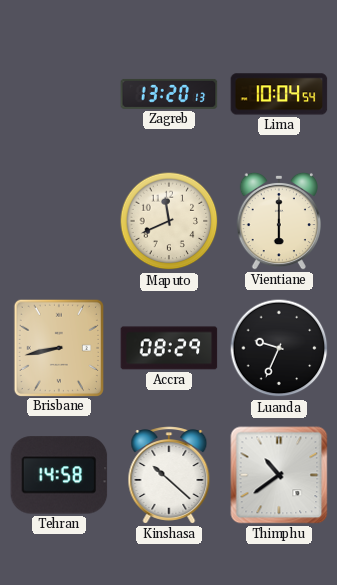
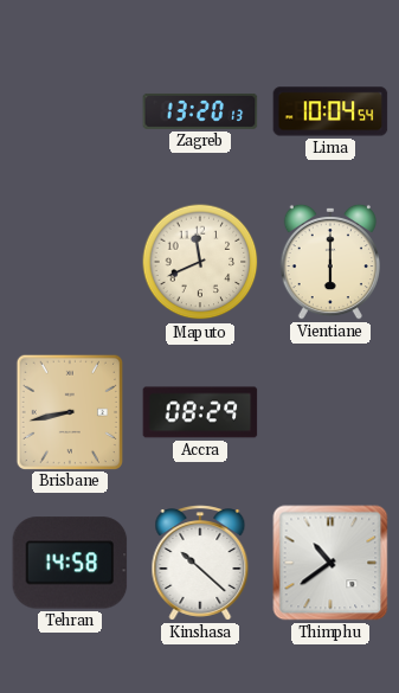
Luanda: 9:34 -> none (279, 348)
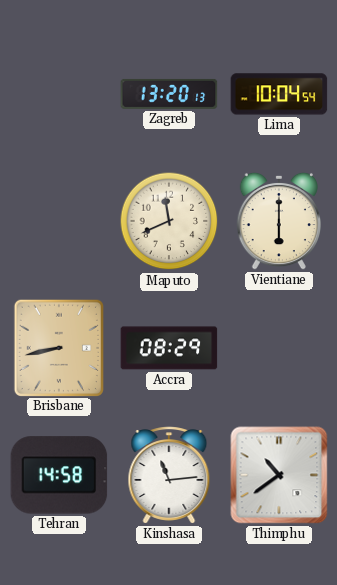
Kinshasa: 10:22 -> 11:14 (169, 475)
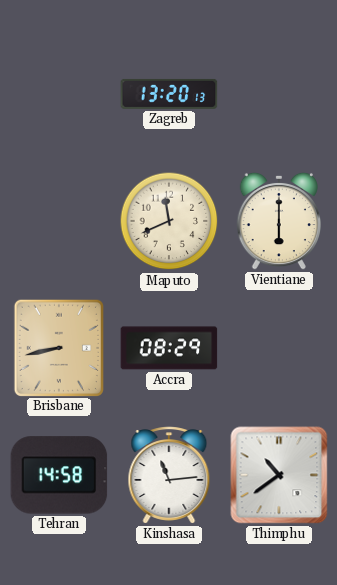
Lima: 10:04 -> none (279, 94)
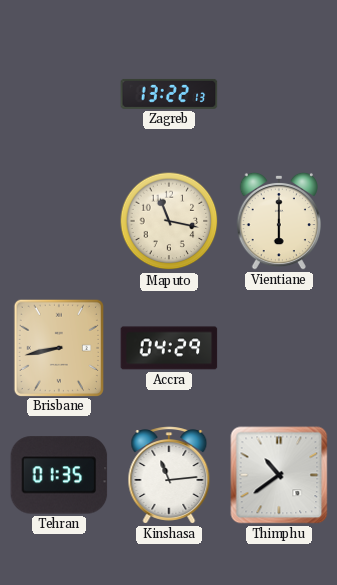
Zagreb: 13:20 -> 13:22 (169, 94)
Maputo: 11:41 -> 11:17 (169, 221)
Accra: 08:29 -> 04:29 (169, 348)
Tehran: 14:58 -> 01:35 (59, 475)
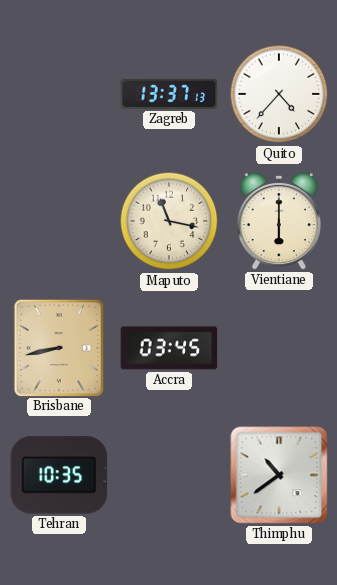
Zagreb: 13:22 -> 13:37 (169, 94)
Quito: none -> 4:37 (279, 94)
Accra: 04:29 -> 03:45 (169, 348)
Tehran: 01:35 -> 10:35 (59, 475)
Kinshasa: 11:14 -> none (169, 475)
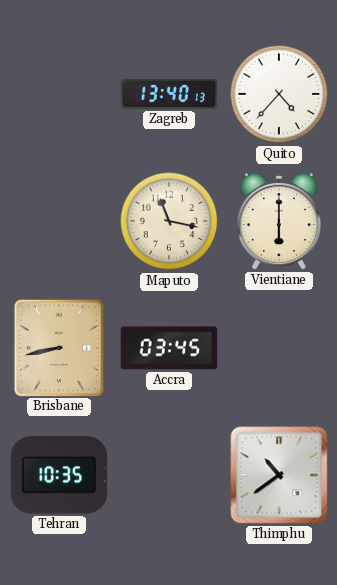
Zagreb: 13:37 -> 13:40 (169, 94)
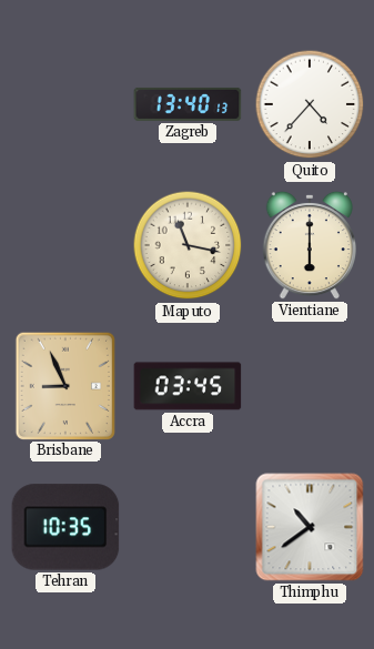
Brisbane: 8:43 -> 8:56 (65, 385)
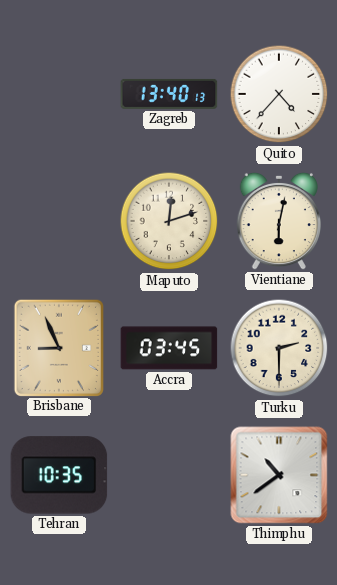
Maputo: 11:17 -> 12:12 (169, 221)
Vientiane: 6:00 -> 6:02 (278, 221)
Turku: none -> 2:30 (279, 348)
